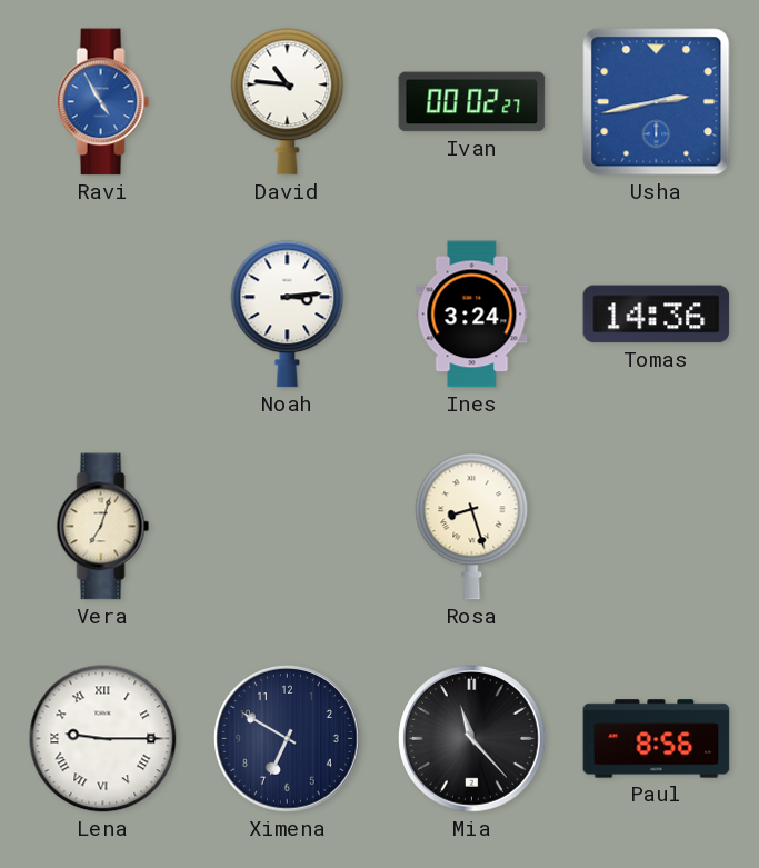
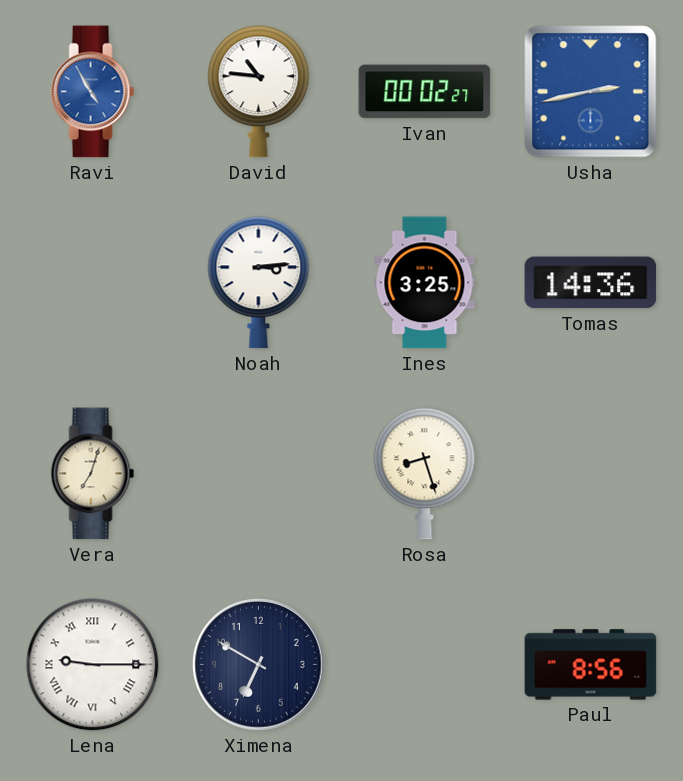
Ines: 3:24 -> 3:25 (425, 283)
Mia: 11:23 -> none (472, 739)
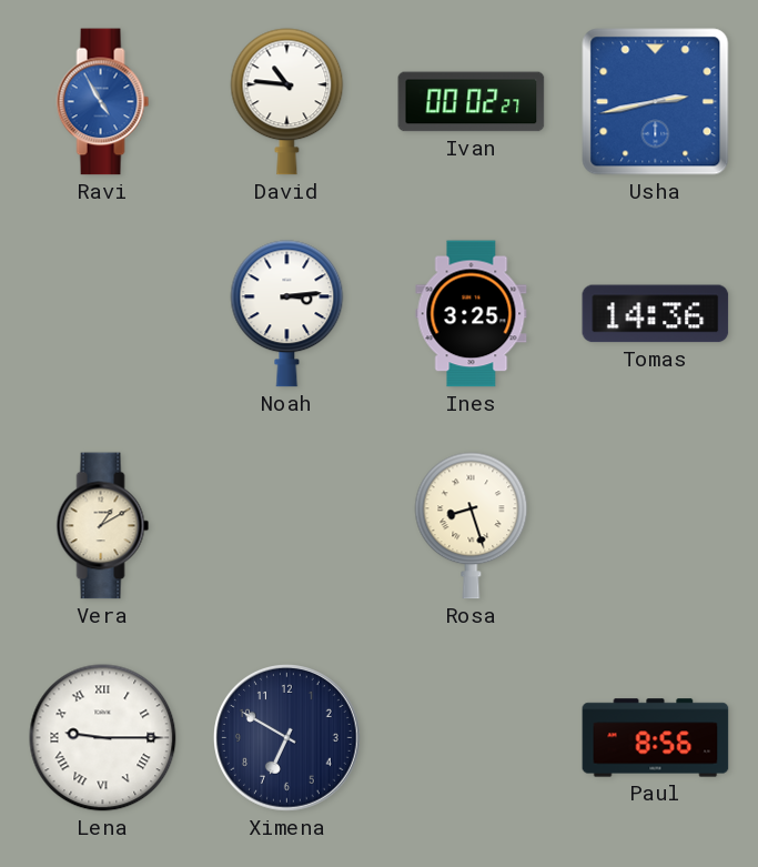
Vera: 7:03 -> 1:10 (103, 526)
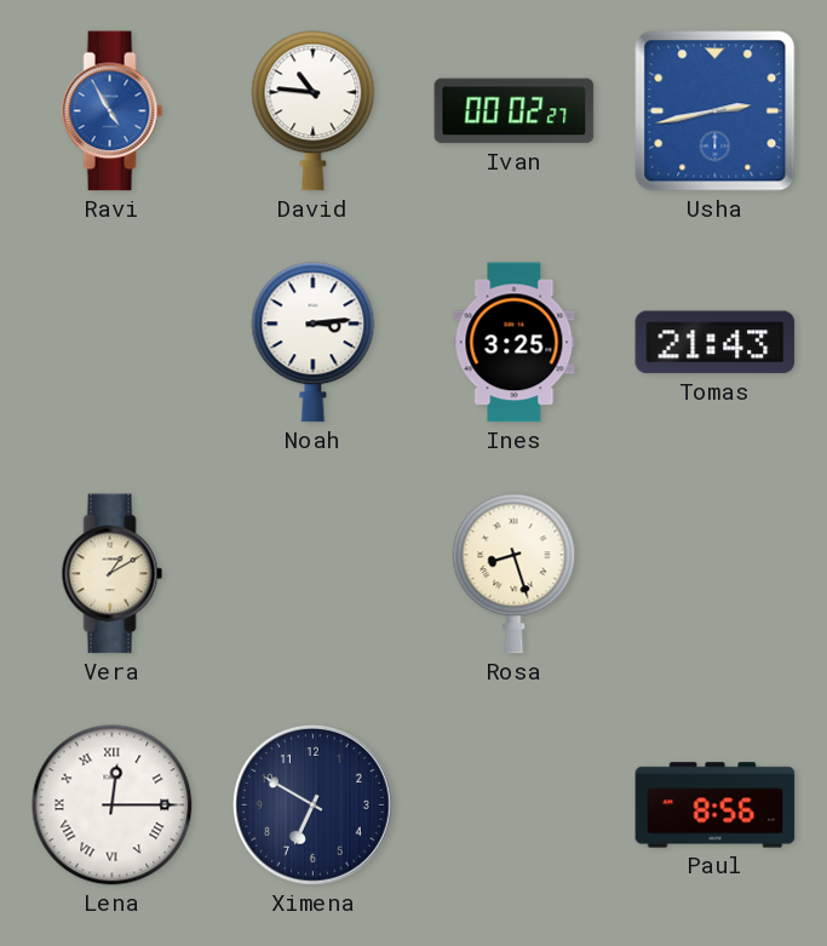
Tomas: 14:36 -> 21:43 (716, 343)
Lena: 9:15 -> 12:15 (113, 805)
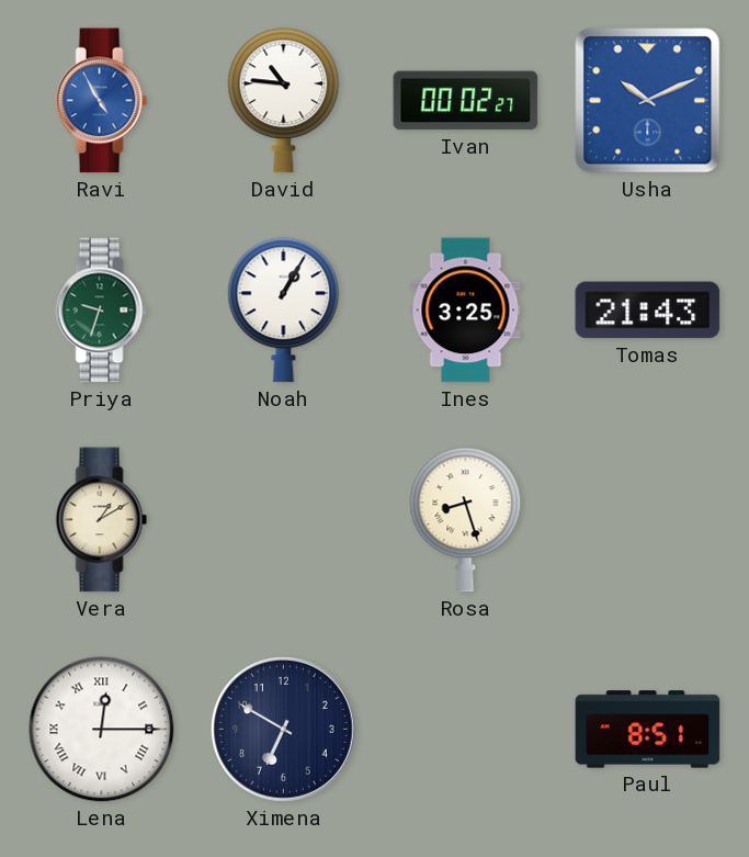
Usha: 2:43 -> 10:11 (648, 101)
Priya: none -> 9:33 (102, 311)
Noah: 3:14 -> 1:05 (284, 311)
Paul: 8:56 -> 8:51 (648, 730)
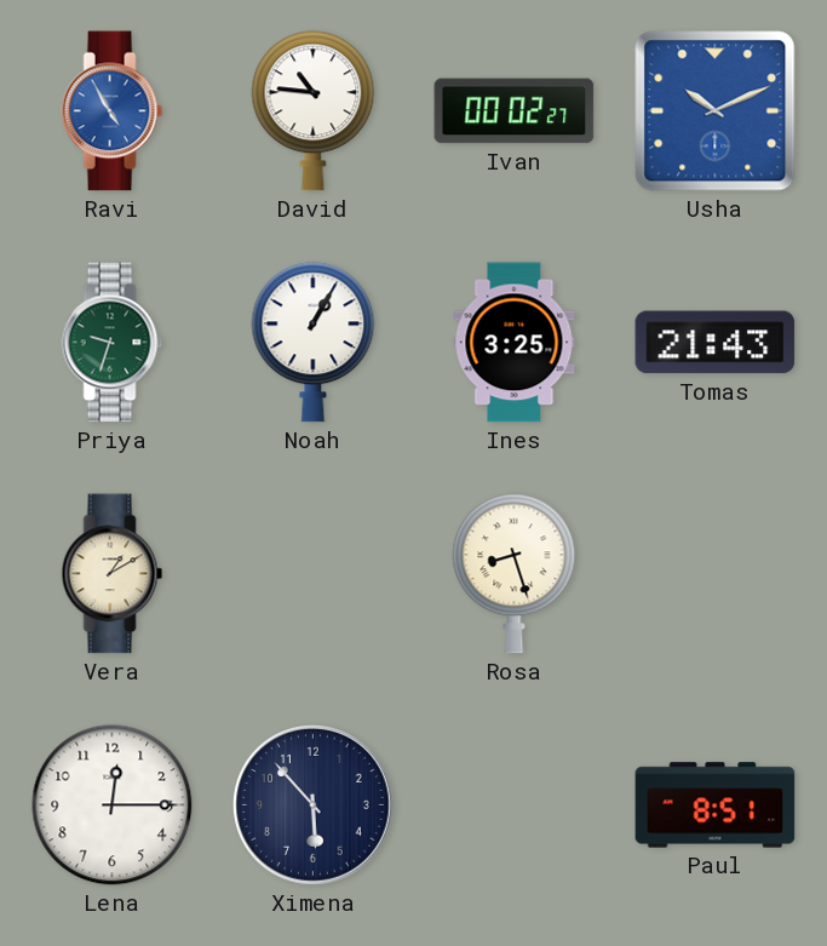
Lena numerals: Roman -> Arabic (113, 805)
Ximena: 6:50 -> 5:53 (314, 805)
